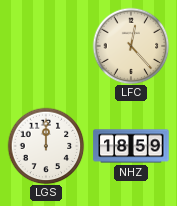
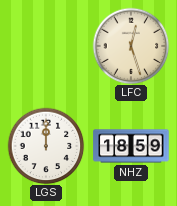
LFC: 12:23 -> 12:27 (131, 46)
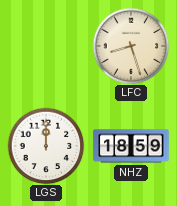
LFC: 12:27 -> 8:27 (131, 46)
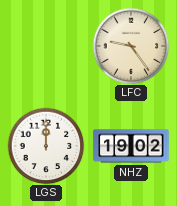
LFC: 8:27 -> 9:24 (131, 46)
NHZ: 18:59 -> 19:02 (131, 146)
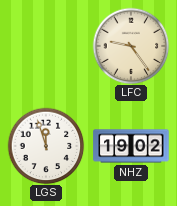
LGS: 12:00 -> 11:57 (46, 146)
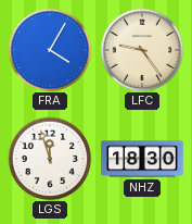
FRA: none -> 4:05 (50, 50)
NHZ: 19:02 -> 18:30 (142, 159)
